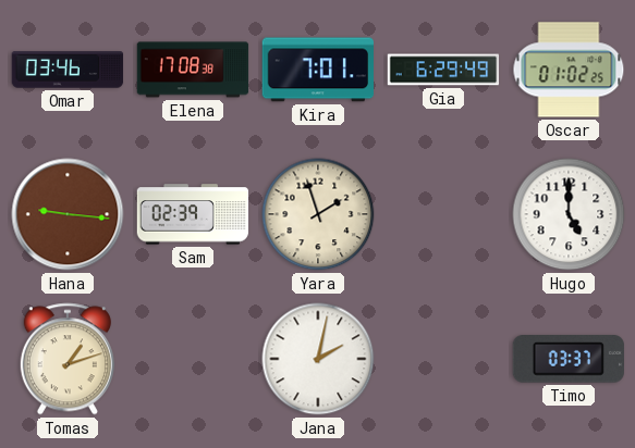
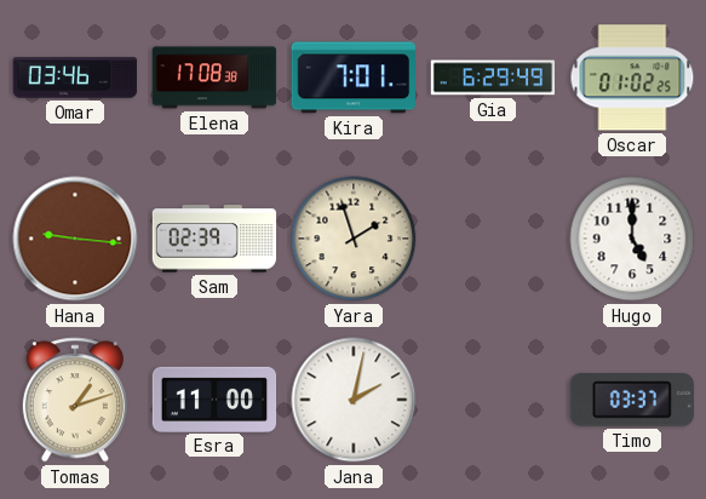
Esra: none -> 11:00 (214, 398)
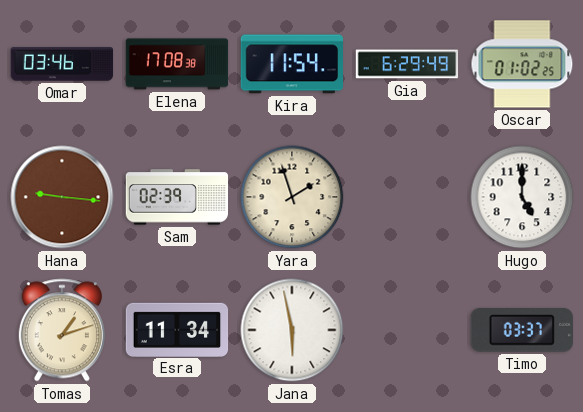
Kira: 7:01 -> 11:54 (291, 64)
Esra: 11:00 -> 11:34 (177, 329)
Jana: 2:02 -> 5:58 (292, 330)
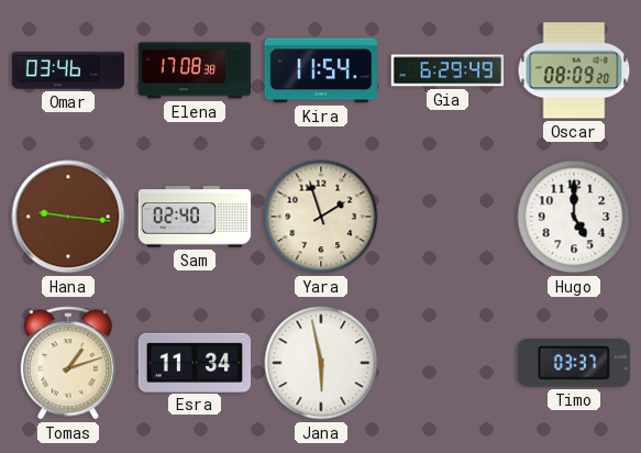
Oscar: 01:02 -> 08:09 (574, 70)
Sam: 02:39 -> 02:40 (195, 217)
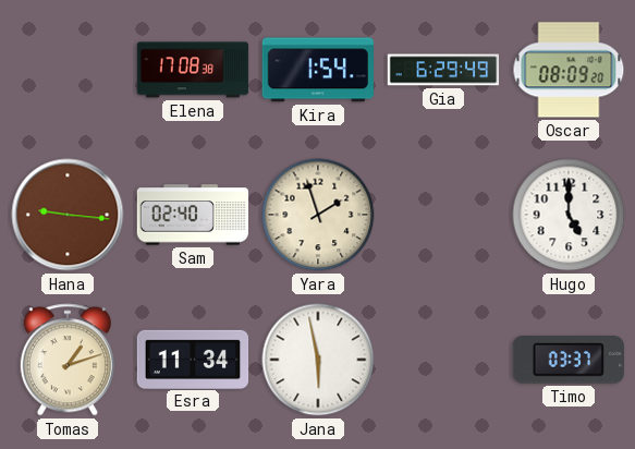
Omar: 03:46 -> none (68, 70)
Kira: 11:54 -> 1:54 (317, 70)
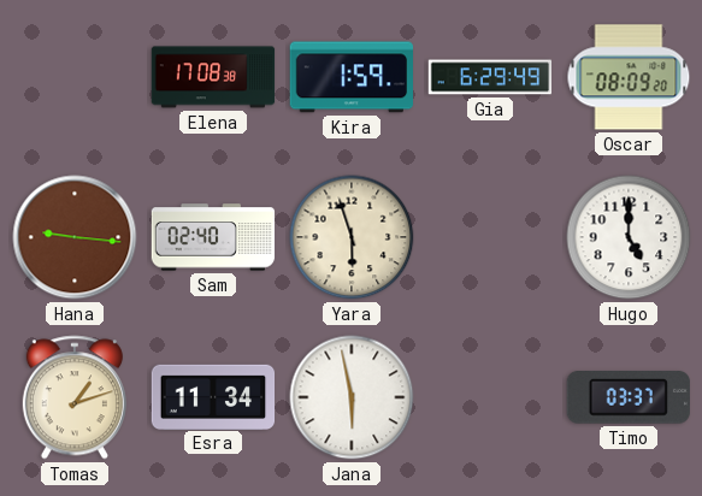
Kira: 1:54 -> 1:59 (350, 77)
Yara: 1:57 -> 5:57 (352, 237)
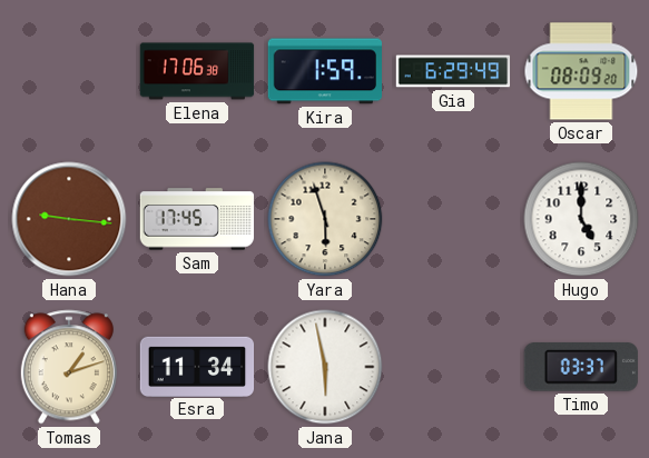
Elena: 17:08 -> 17:06 (197, 71)
Sam: 02:40 -> 17:45 (197, 219)
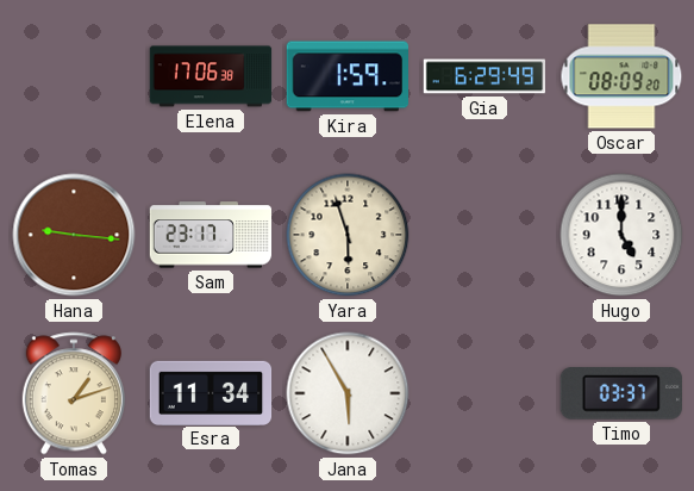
Sam: 17:45 -> 23:17 (211, 235)
Jana: 5:58 -> 5:55 (348, 393)
